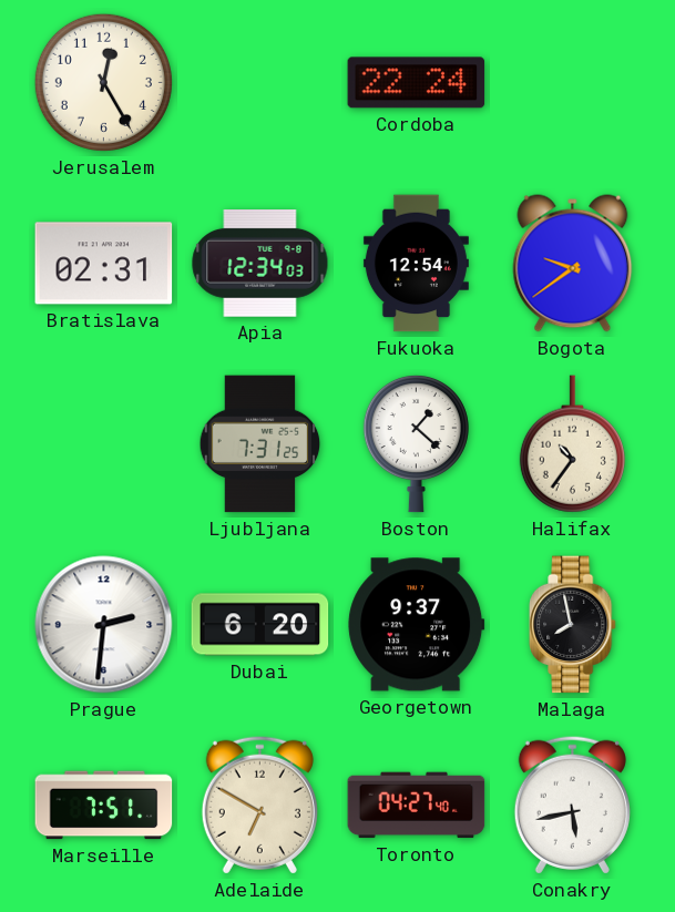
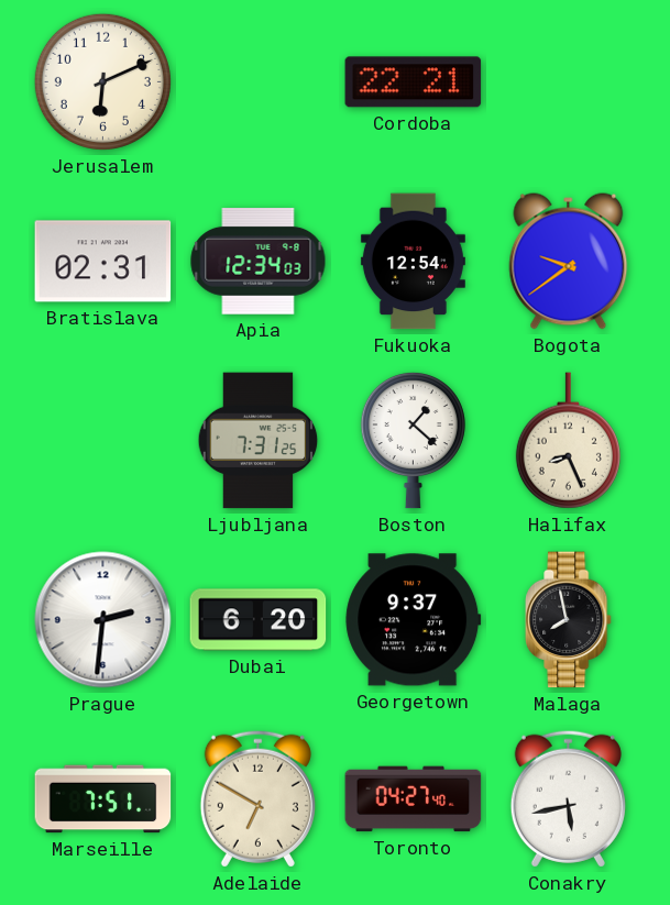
Jerusalem: 12:25 -> 6:11 (102, 81)
Cordoba: 22:24 -> 22:21 (414, 82)
Halifax: 10:36 -> 8:26 (568, 441)
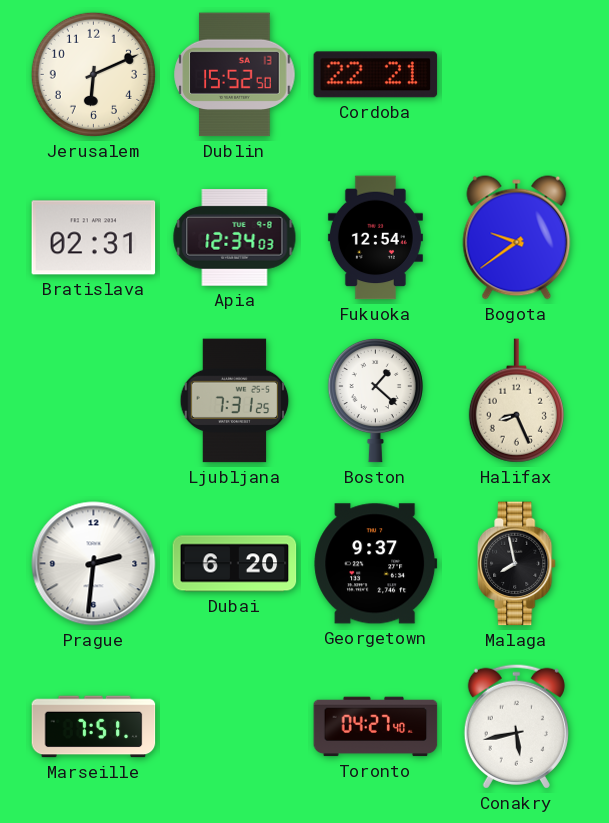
Dublin: none -> 15:52 (235, 75)
Adelaide: 6:50 -> none (257, 798)
